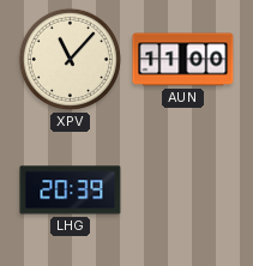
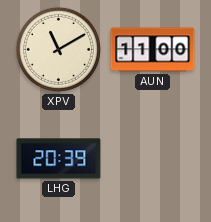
XPV: 11:07 -> 11:10 (58, 49)
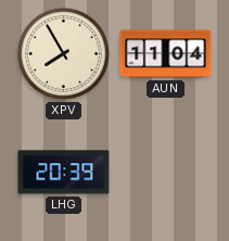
XPV: 11:10 -> 7:55 (63, 53)
AUN: 11:00 -> 11:04 (166, 54)
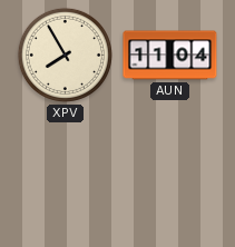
LHG: 20:39 -> none (64, 173)
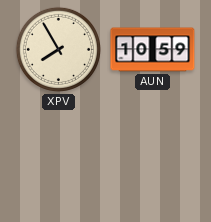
AUN: 11:04 -> 10:59 (153, 50)
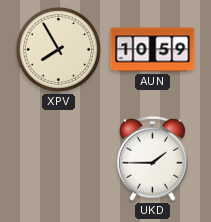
UKD: none -> 1:45 (152, 158)
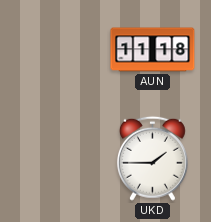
XPV: 7:55 -> none (58, 49)
AUN: 10:59 -> 11:18 (153, 50)
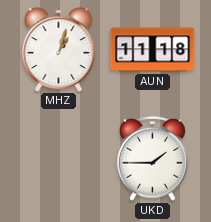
MHZ: none -> 1:03 (59, 49)
